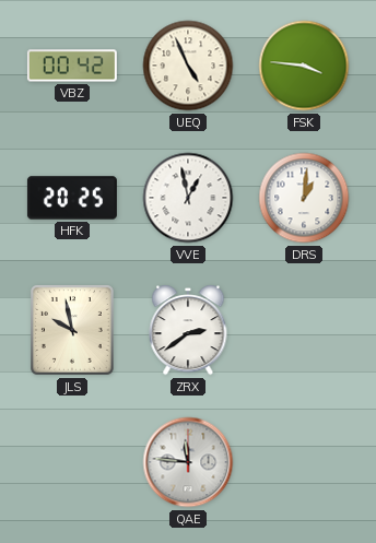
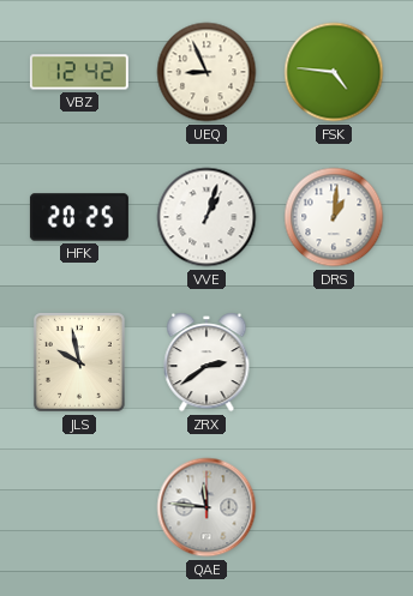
VBZ: 00:42 -> 12:42 (79, 72)
UEQ: 4:56 -> 8:56 (206, 72)
FSK: 3:46 -> 4:46 (334, 72)
VVE: 12:58 -> 1:03 (206, 217)
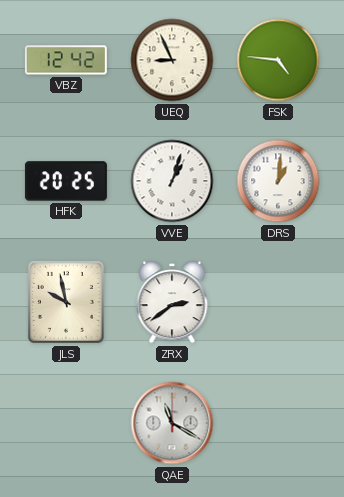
QAE: 11:46 -> 11:20 (172, 423)
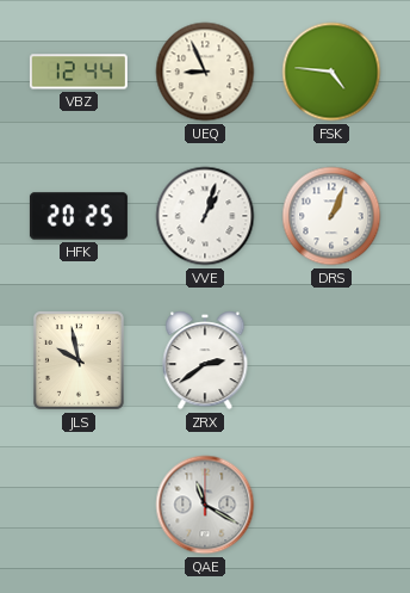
VBZ: 12:42 -> 12:44 (79, 72)
DRS: 1:01 -> 1:04 (331, 216)
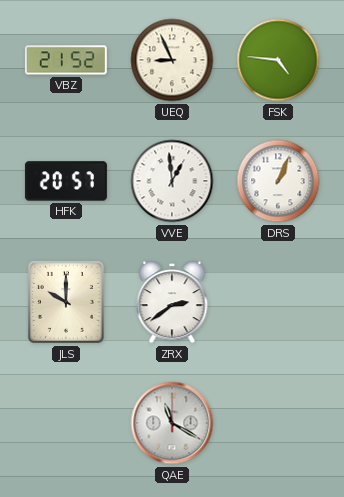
VBZ: 12:44 -> 21:52 (66, 60)
HFK: 20:25 -> 20:57 (66, 181)
VVE: 1:03 -> 12:59 (172, 181)
JLS: 9:58 -> 10:00 (66, 302)
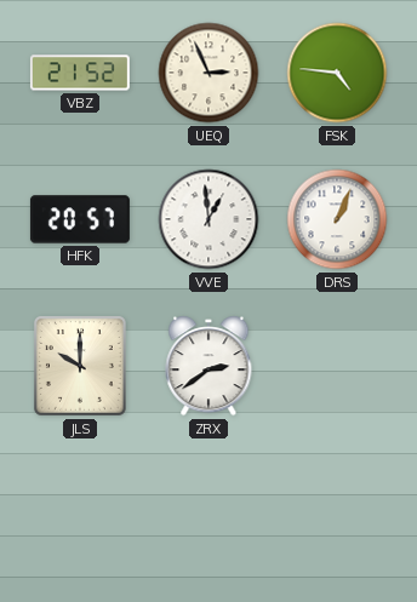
UEQ: 8:56 -> 2:56 (208, 73)
QAE: 11:20 -> none (172, 423)
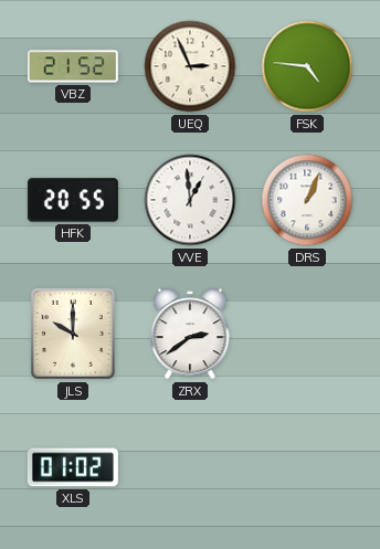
HFK: 20:57 -> 20:55 (73, 200)
XLS: none -> 01:02 (73, 467)
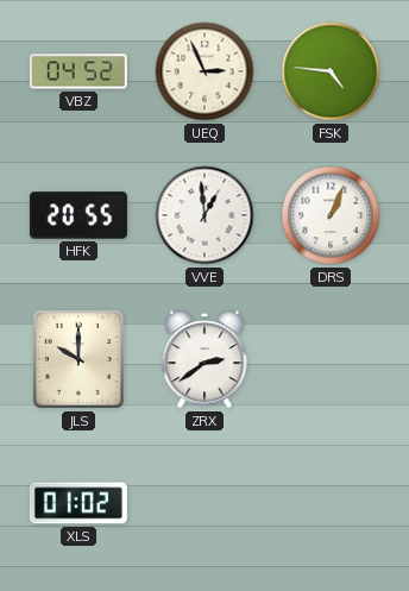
VBZ: 21:52 -> 04:52 (78, 71)
